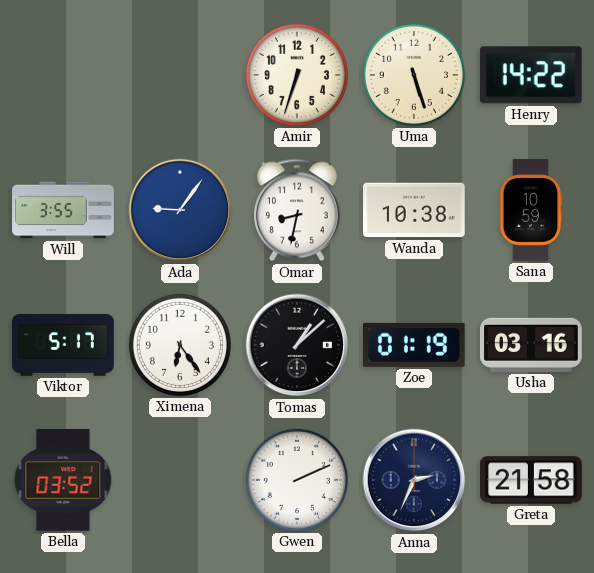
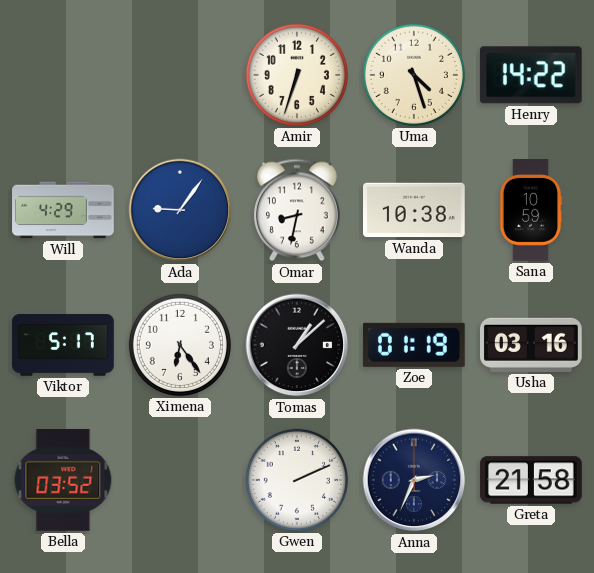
Uma: 5:27 -> 4:27 (414, 75)
Will: 3:55 -> 4:29 (63, 210)
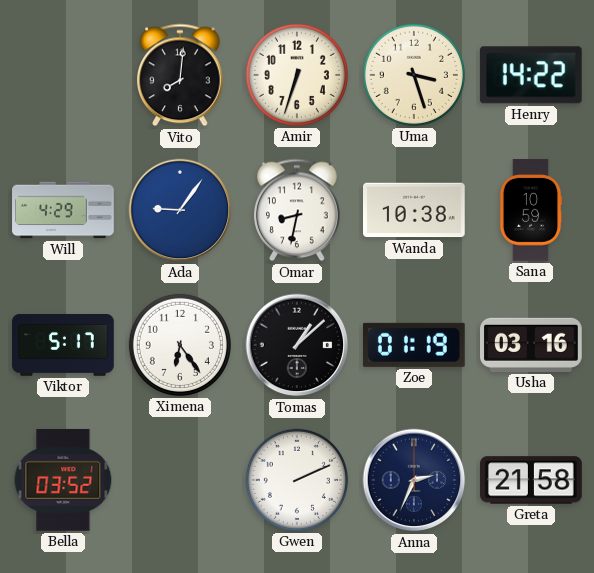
Vito: none -> 8:01 (181, 75)
Uma: 4:27 -> 3:27 (414, 75)
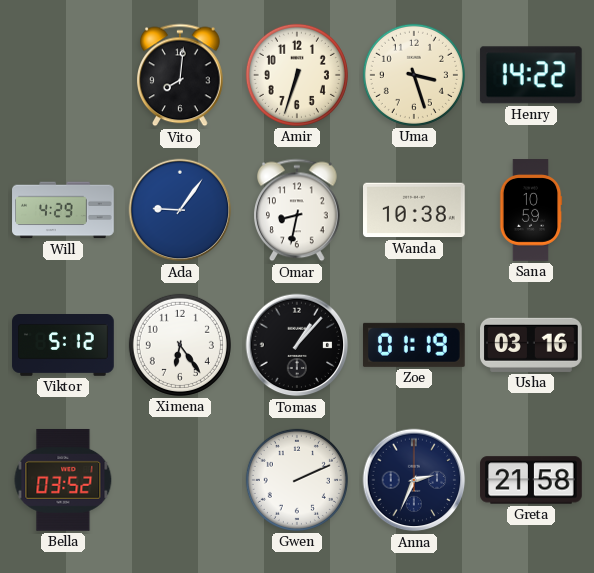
Viktor: 5:17 -> 5:12 (63, 346)
Tomas: 1:08 -> 1:07 (297, 345)
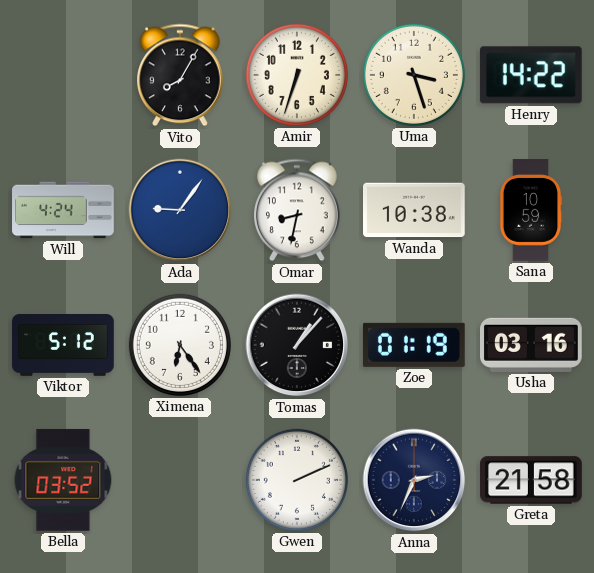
Vito: 8:01 -> 8:05 (181, 75)
Will: 4:29 -> 4:24 (63, 210)
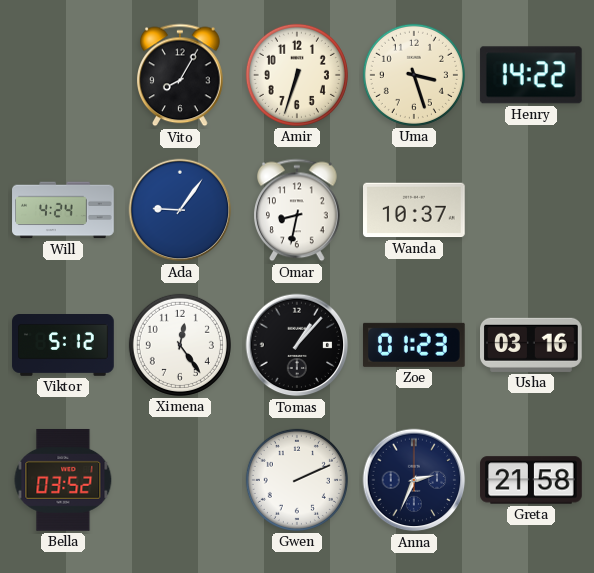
Wanda: 10:38 -> 10:37 (415, 210)
Sana: 10:59 -> none (531, 210)
Ximena: 6:24 -> 12:24 (180, 345)
Zoe: 01:19 -> 01:23 (414, 345)
